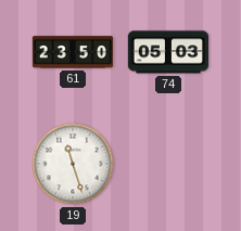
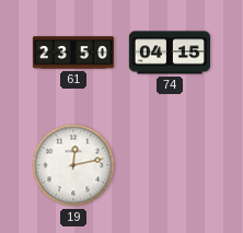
74: 05:03 -> 04:15 (170, 53)
19: 11:27 -> 12:13 (73, 165)
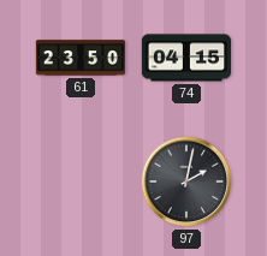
19: 12:13 -> none (73, 165)
97: none -> 2:02 (186, 181)
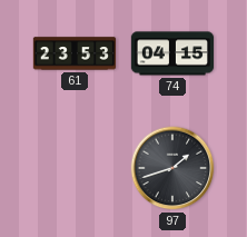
61: 23:50 -> 23:53 (73, 53)
97: 2:02 -> 1:42 (172, 168)
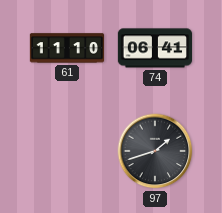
61: 23:53 -> 11:10 (66, 48)
74: 04:15 -> 06:41 (155, 48)
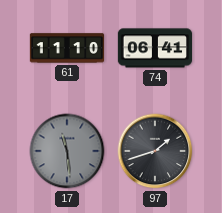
17: none -> 11:29 (67, 151)
